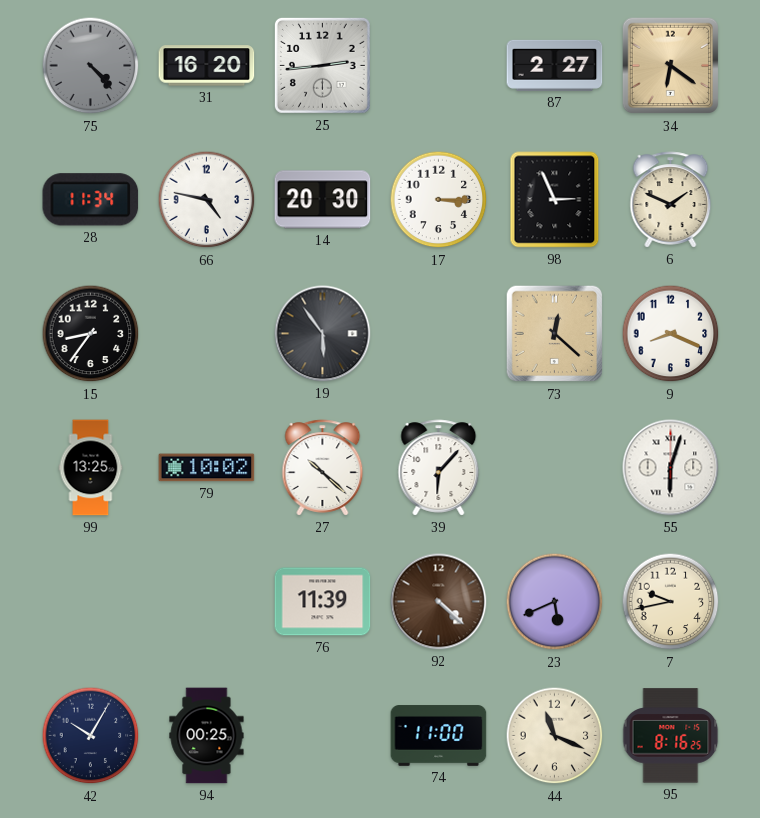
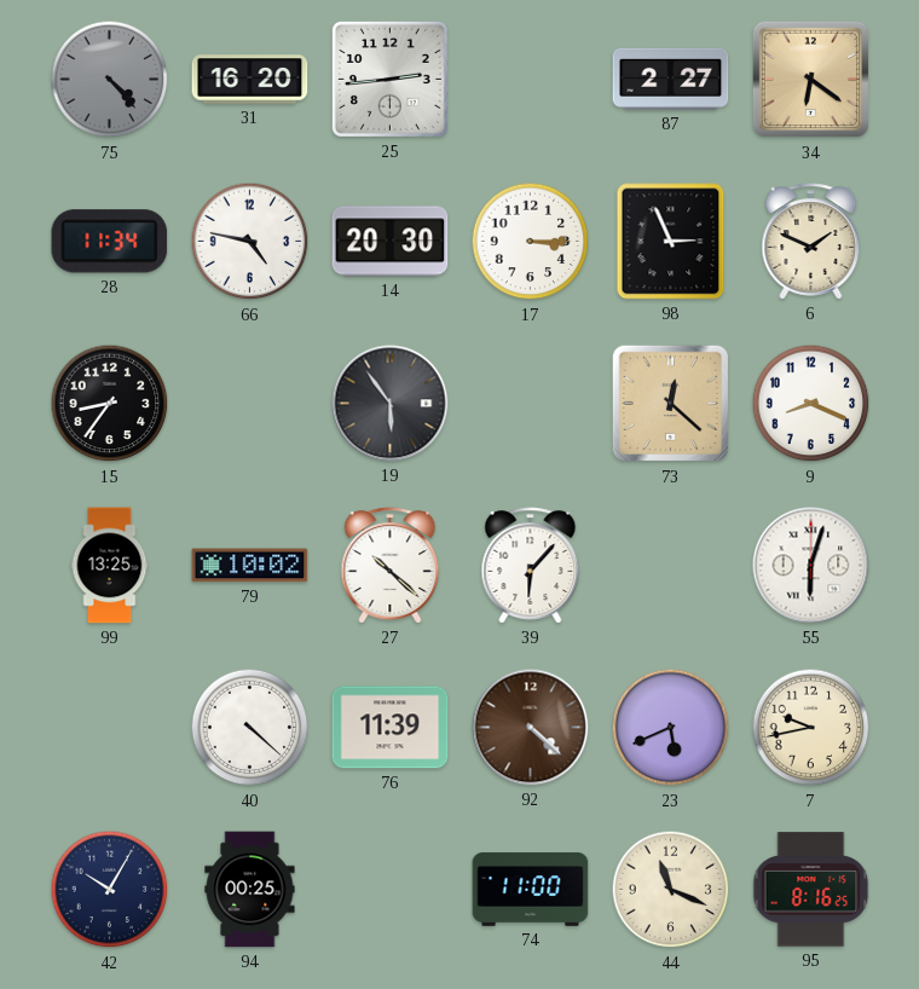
40: none -> 4:22 (250, 728)
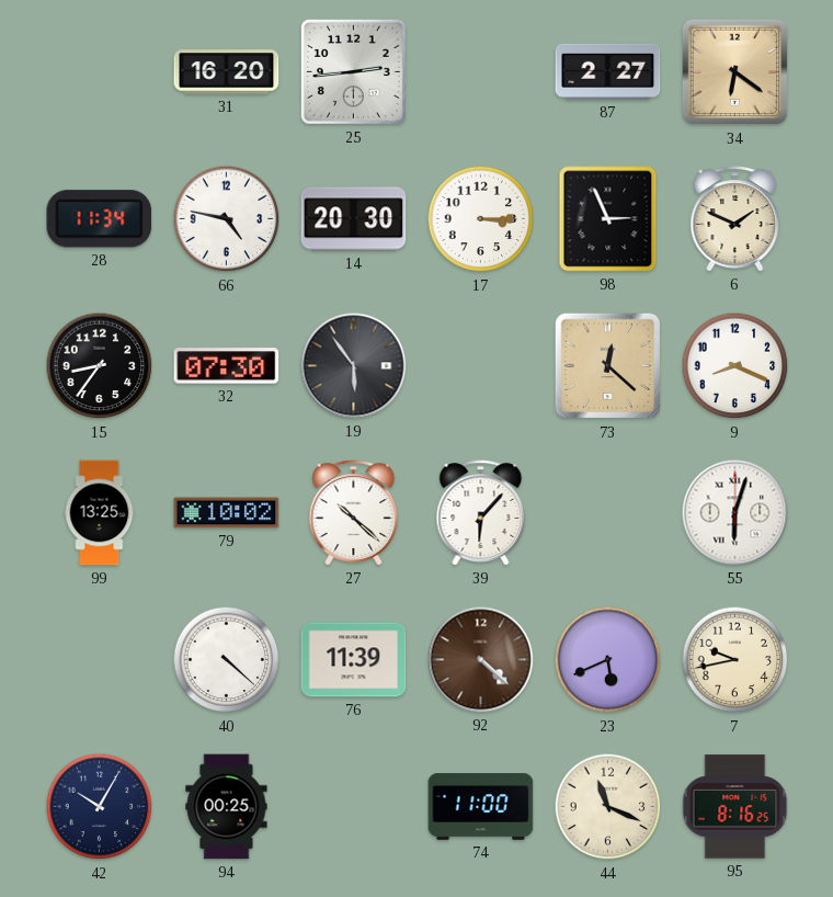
75: 4:23 -> none (110, 80)
32: none -> 07:30 (227, 366)
